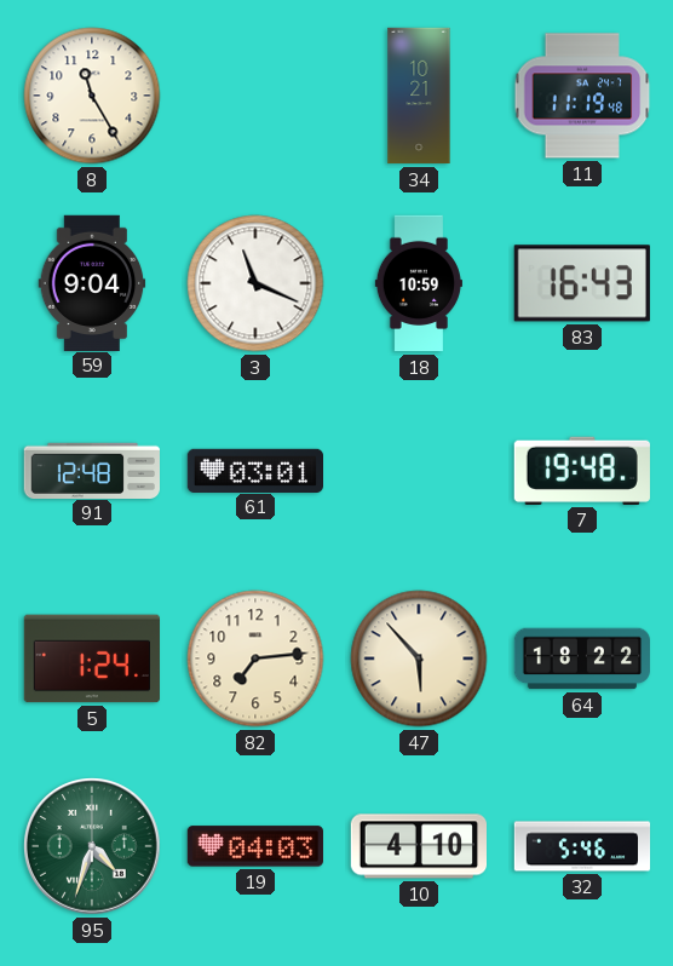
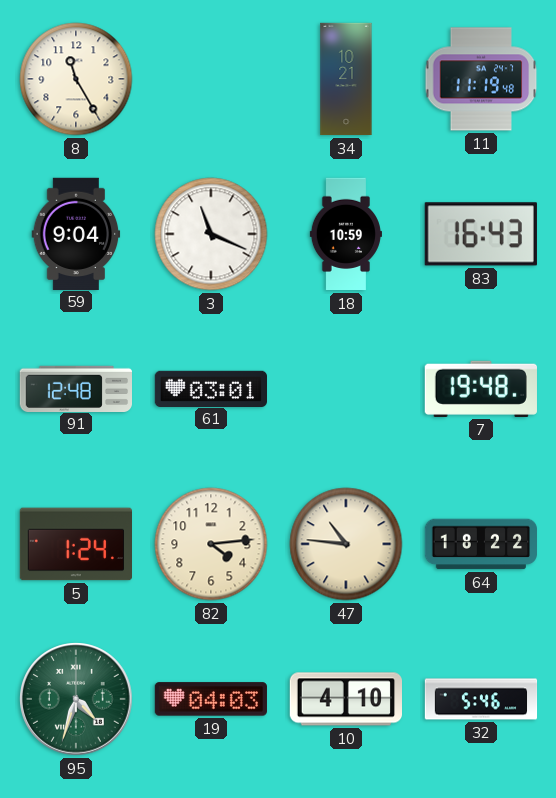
82: 7:14 -> 4:14 (211, 544)
47: 5:53 -> 10:46 (346, 544)
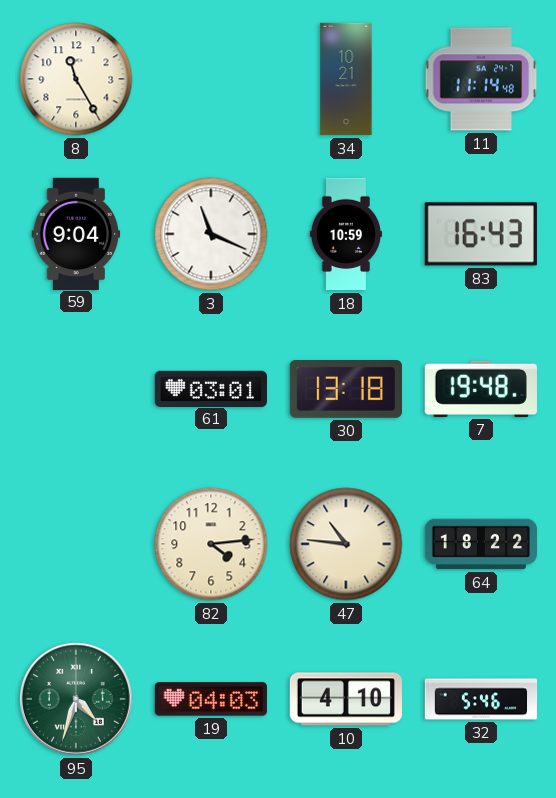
11: 11:19 -> 11:14 (481, 79)
91: 12:48 -> none (75, 388)
30: none -> 13:18 (346, 390)
5: 1:24 -> none (75, 544)
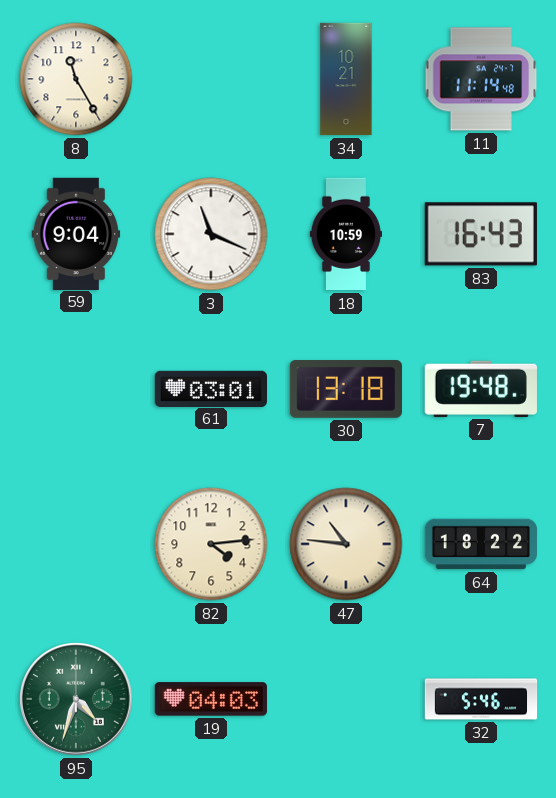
10: 4:10 -> none (345, 699)
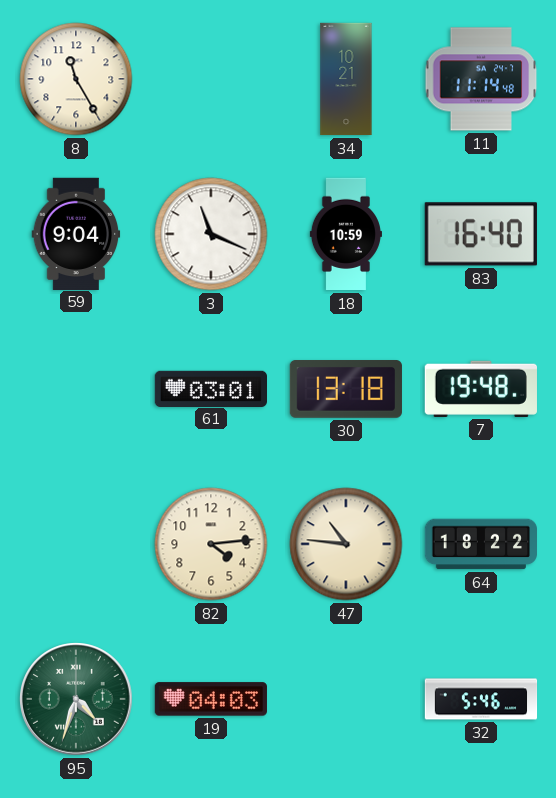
83: 16:43 -> 16:40 (481, 234)
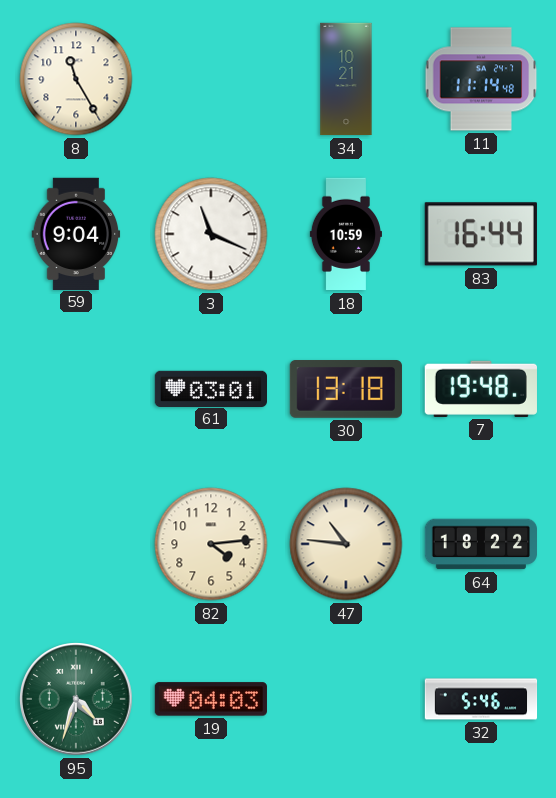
83: 16:40 -> 16:44 (481, 234)
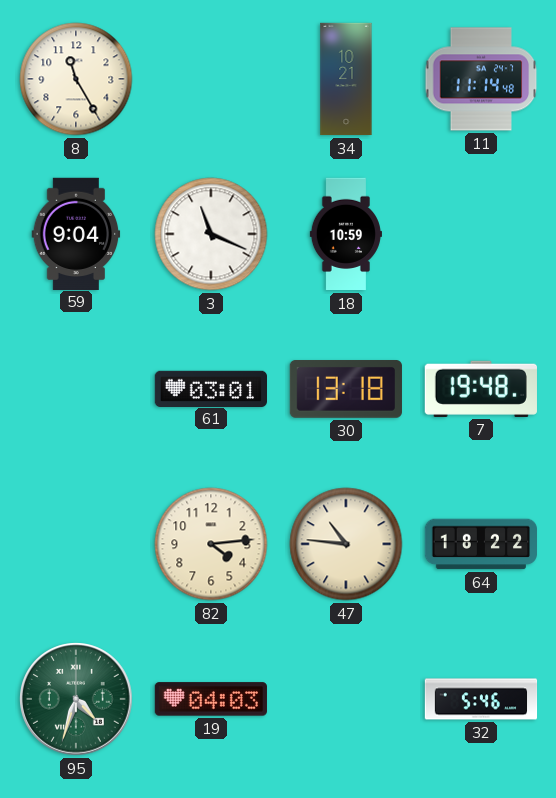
83: 16:44 -> none (481, 234)
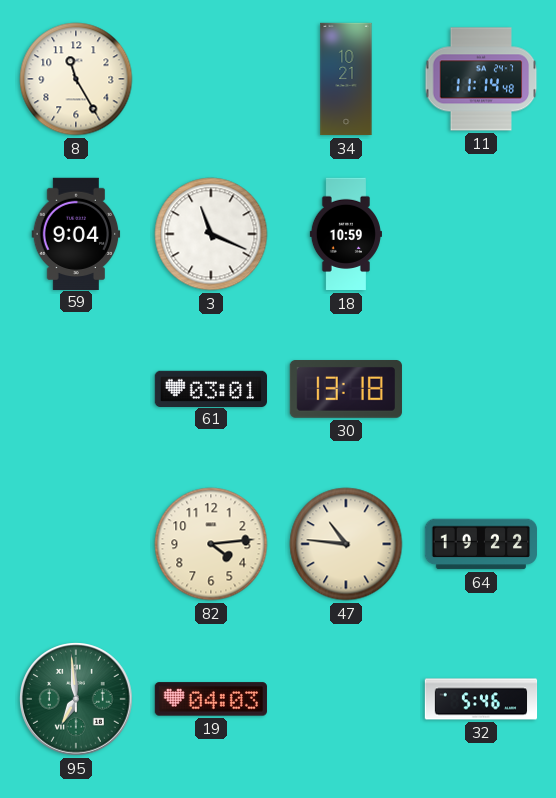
7: 19:48 -> none (481, 389)
64: 18:22 -> 19:22 (481, 544)
95: 4:33 -> 6:59 (77, 700)
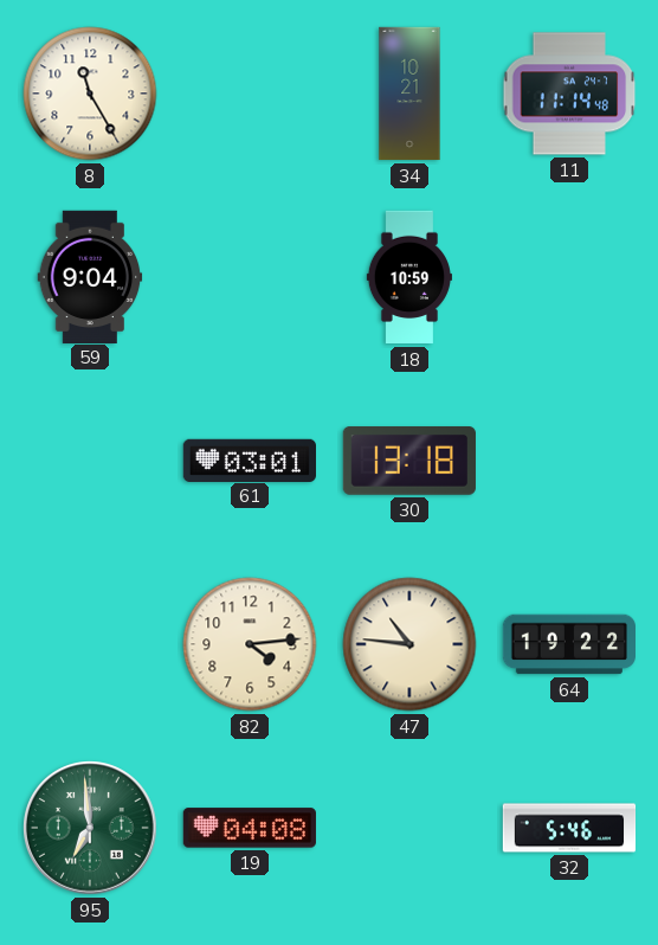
3: 11:19 -> none (211, 234)
19: 04:03 -> 04:08 (250, 828)
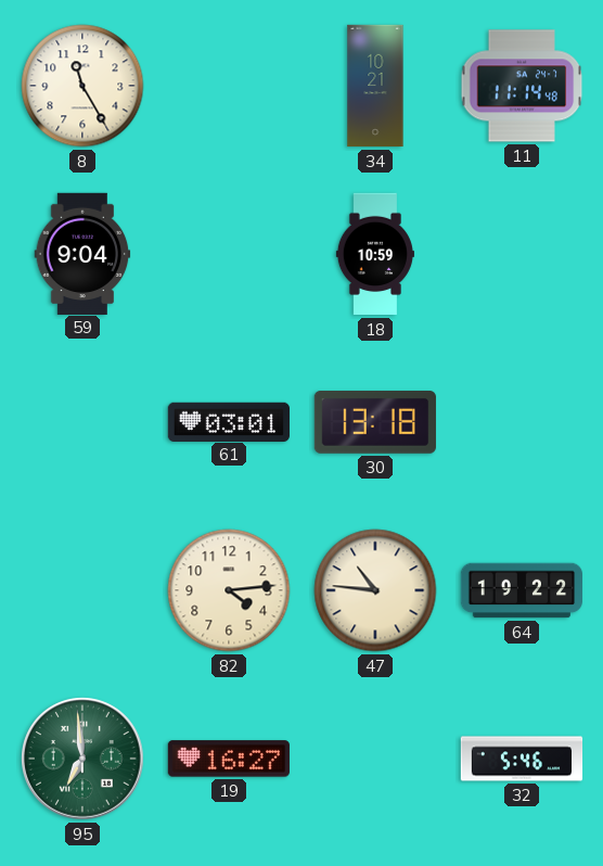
19: 04:08 -> 16:27 (229, 759)
